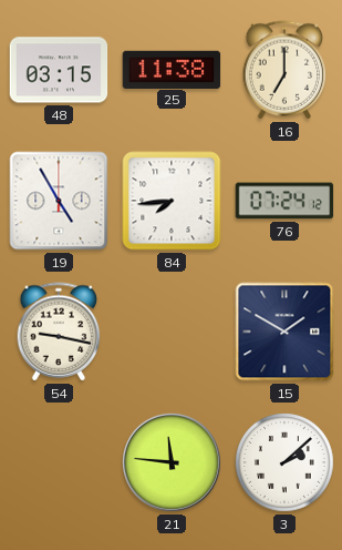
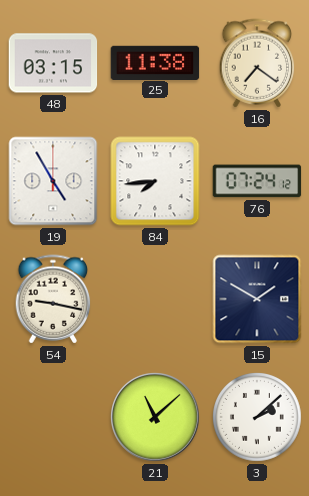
16: 7:00 -> 7:21 (257, 63)
21: 11:46 -> 11:08 (156, 418)
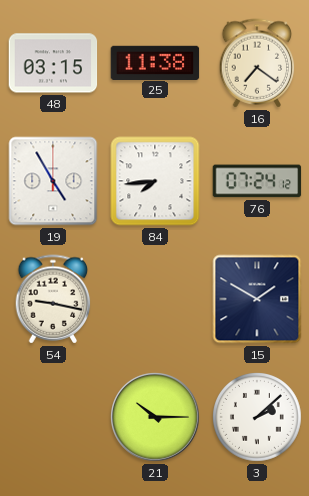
21: 11:08 -> 10:15 (156, 418)
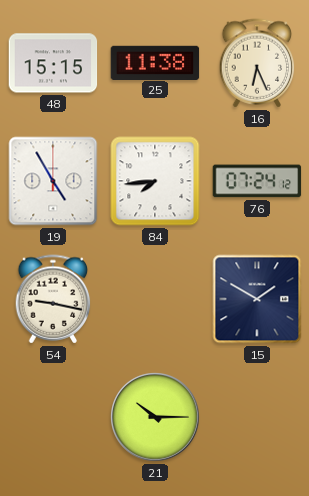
48: 03:15 -> 15:15 (53, 63)
16: 7:21 -> 6:26 (257, 63)
3: 2:08 -> none (258, 418)
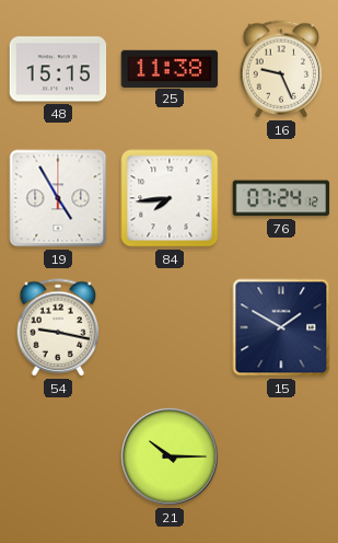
16: 6:26 -> 9:26 (281, 69)
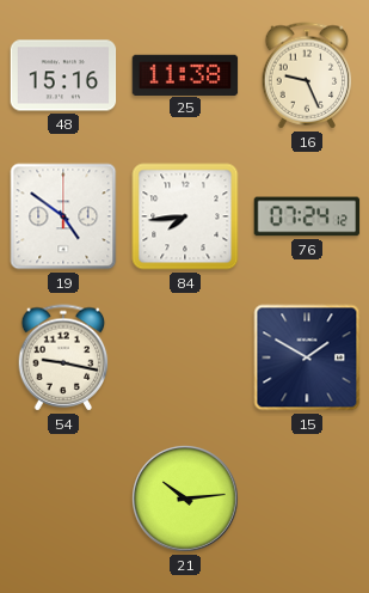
48: 15:15 -> 15:16 (63, 75)
19: 4:55 -> 4:51 (63, 216)
21: 10:15 -> 10:14 (186, 500)
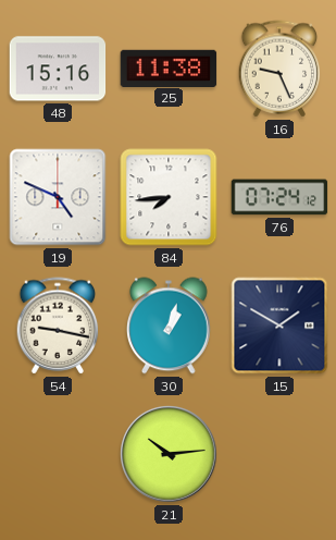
19: 4:51 -> 4:49 (58, 197)
30: none -> 1:03 (170, 326)
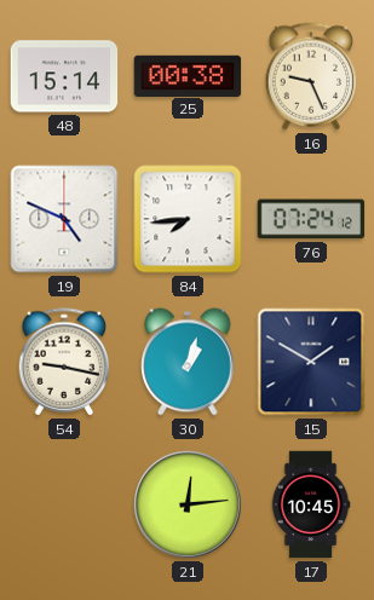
48: 15:16 -> 15:14 (64, 76)
25: 11:38 -> 00:38 (188, 75)
21: 10:14 -> 12:14 (189, 506)
17: none -> 10:45 (311, 504)
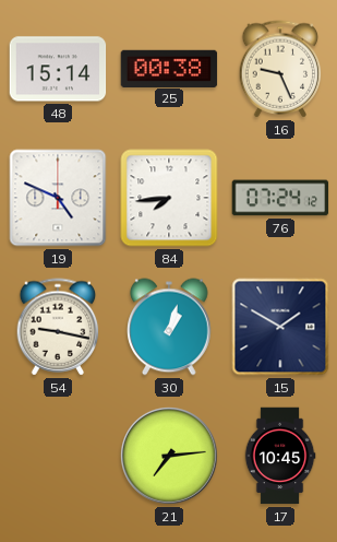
21: 12:14 -> 7:14 (170, 457)
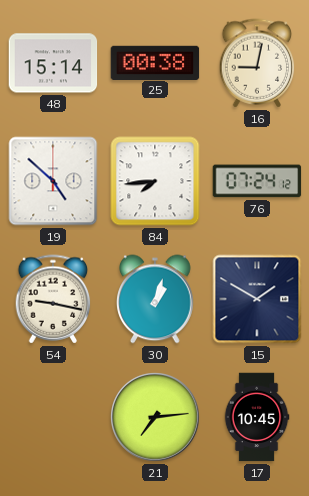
16: 9:26 -> 9:02 (257, 63)
19: 4:49 -> 4:52 (53, 181)
